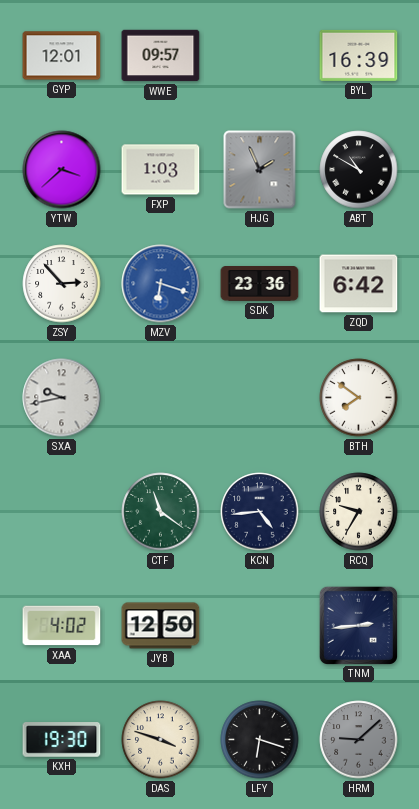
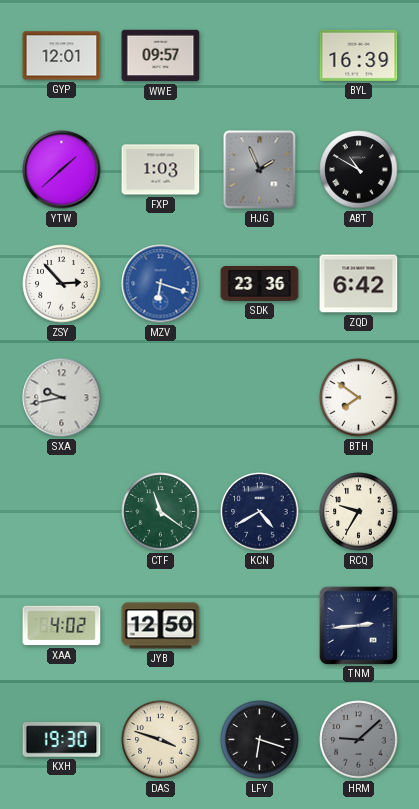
YTW: 3:38 -> 1:38 (62, 170)
KCN: 4:44 -> 4:40 (260, 512)
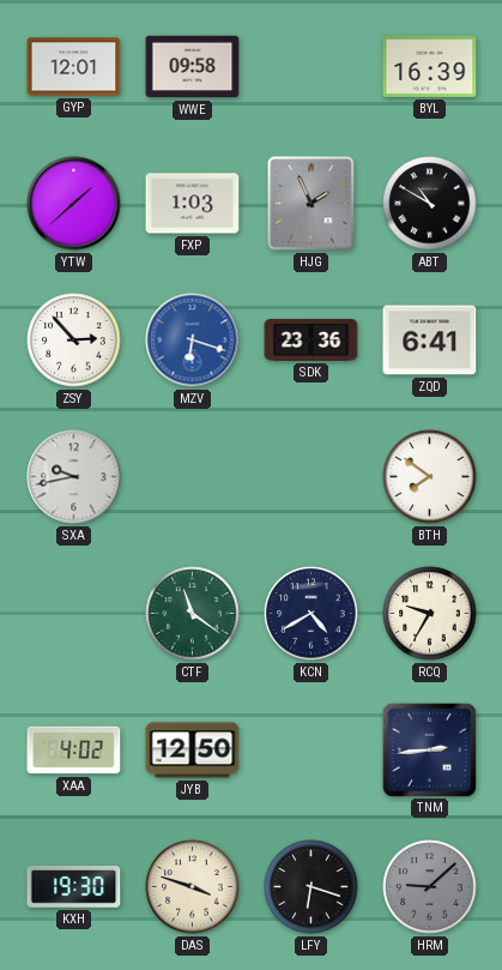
WWE: 09:57 -> 09:58 (193, 67)
ZQD: 6:42 -> 6:41 (430, 341)
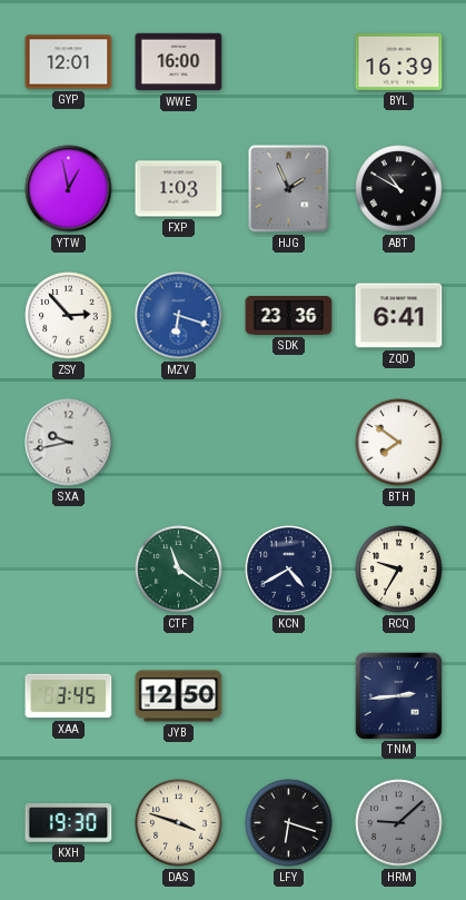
WWE: 09:58 -> 16:00 (179, 62)
YTW: 1:38 -> 12:58 (69, 189)
XAA: 4:02 -> 3:45 (69, 696)
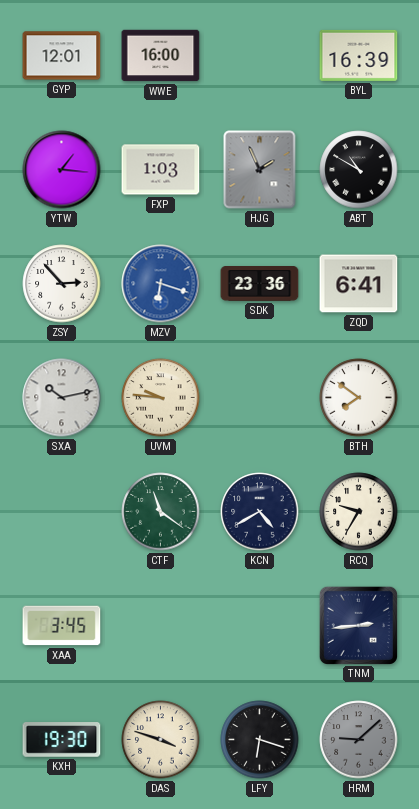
YTW: 12:58 -> 1:16 (62, 170)
SXA: 9:43 -> 10:13 (62, 398)
UVM: none -> 9:46 (161, 398)
JYB: 12:50 -> none (179, 696)
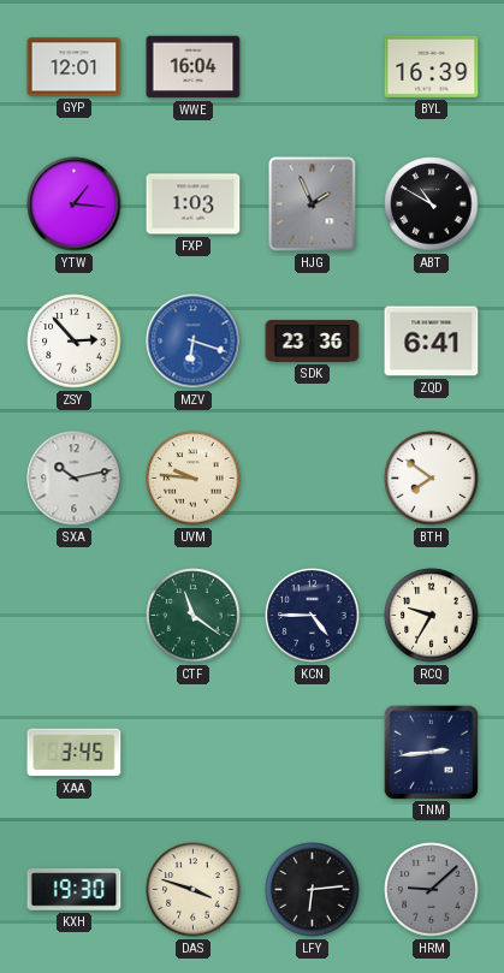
WWE: 16:00 -> 16:04 (194, 67)
KCN: 4:40 -> 4:45 (313, 616)
LFY: 6:18 -> 6:14 (313, 890)
